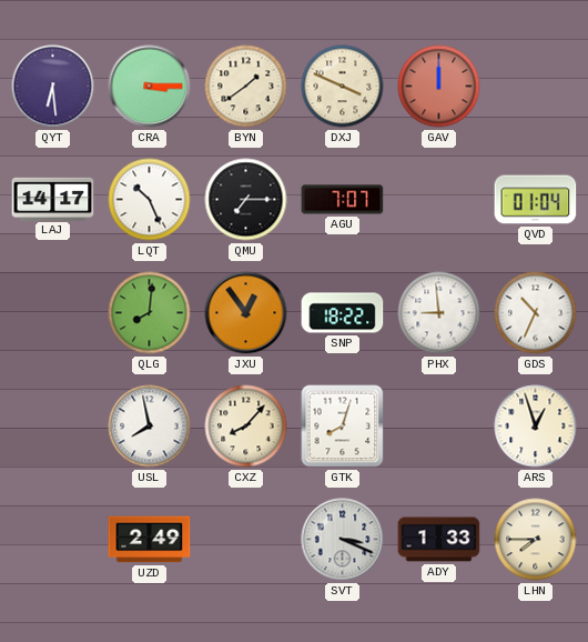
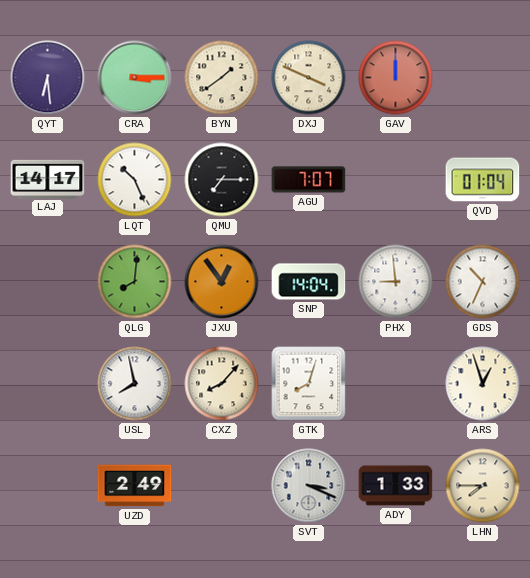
SNP: 18:22 -> 14:04 (309, 282)
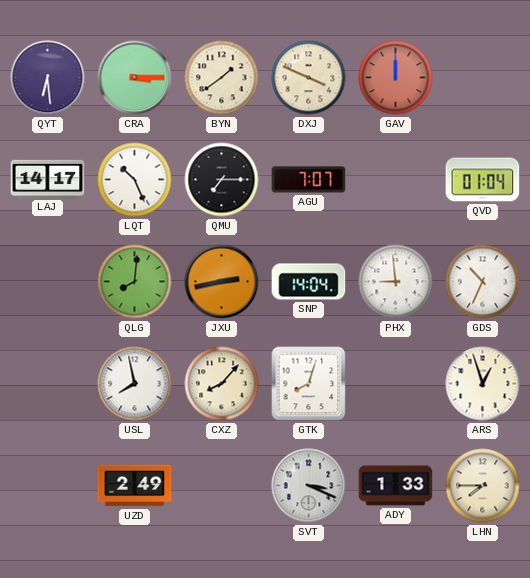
JXU: 12:54 -> 2:43 (222, 282)
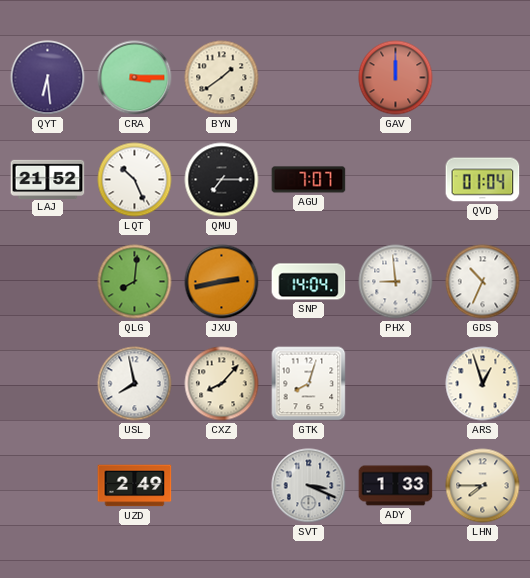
DXJ: 3:49 -> none (309, 78)
LAJ: 14:17 -> 21:52 (48, 179)
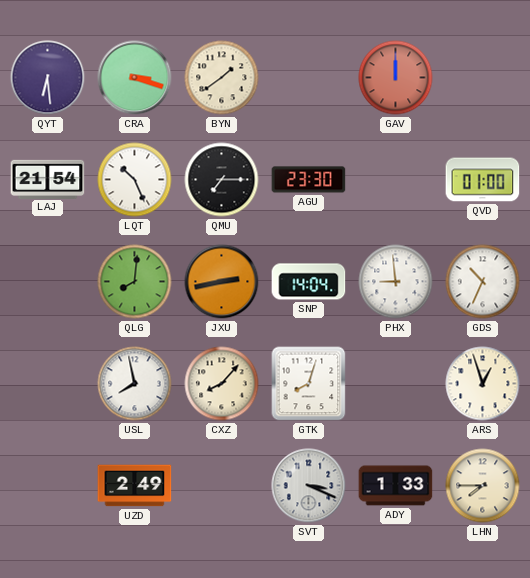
CRA: 3:15 -> 3:18 (135, 78)
LAJ: 21:52 -> 21:54 (48, 179)
AGU: 7:07 -> 23:30 (309, 180)
QVD: 01:04 -> 01:00 (483, 180)
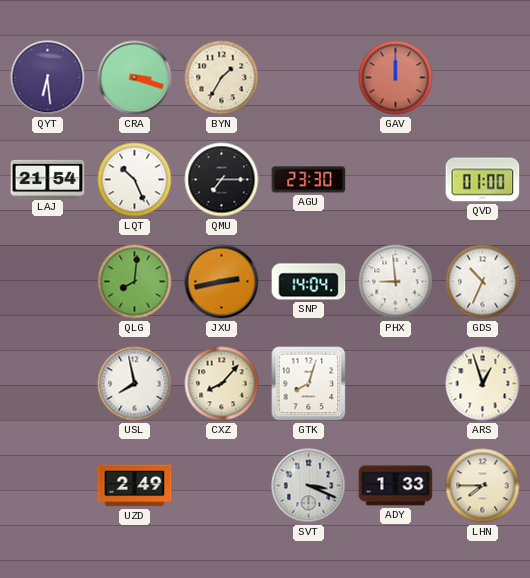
BYN: 1:39 -> 1:35 (222, 78)
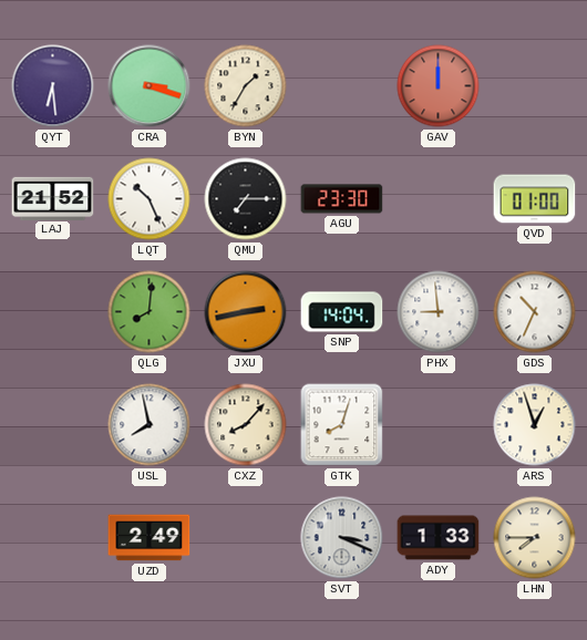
LAJ: 21:54 -> 21:52 (53, 198)
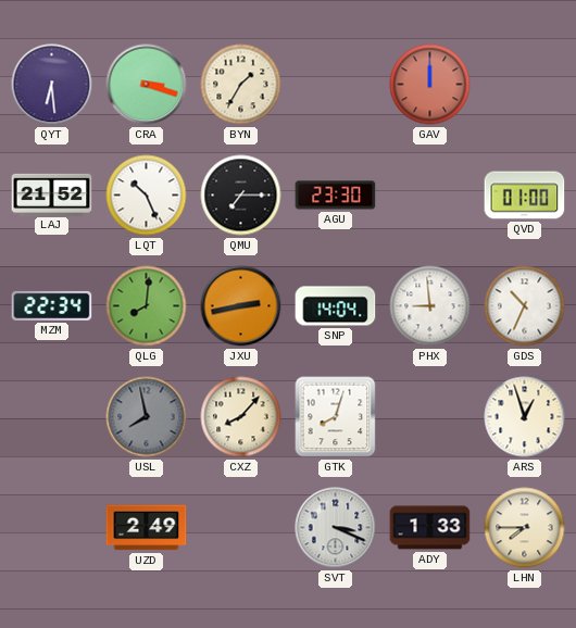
MZM: none -> 22:34 (52, 305)
USL dial: white -> grey (147, 417)
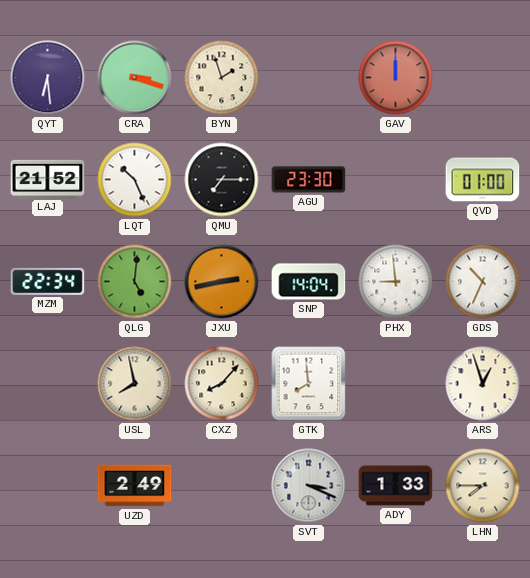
BYN: 1:35 -> 1:57 (222, 78)
QLG: 8:01 -> 5:01 (135, 282)
USL dial: grey -> cream (135, 384)
GTK: 8:03 -> 7:59 (309, 384)
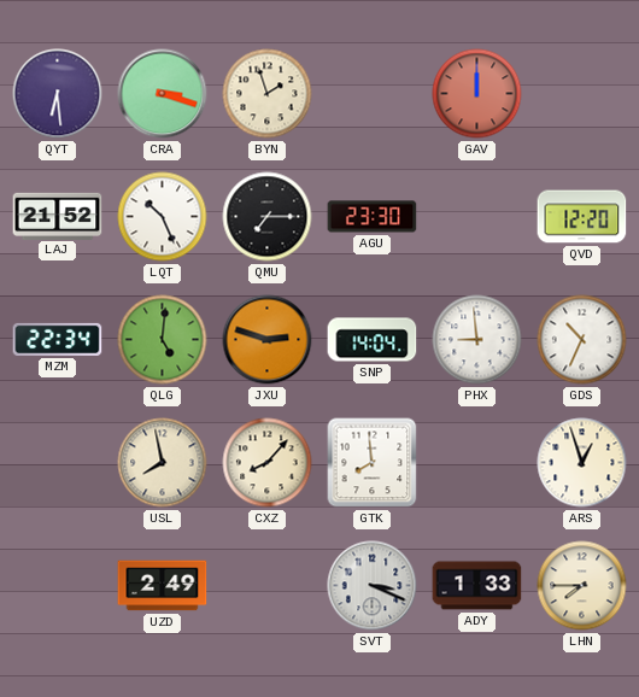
QVD: 01:00 -> 12:20 (582, 217)
JXU: 2:43 -> 2:48 (268, 340)
